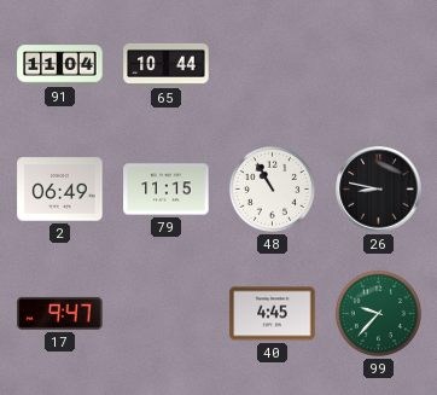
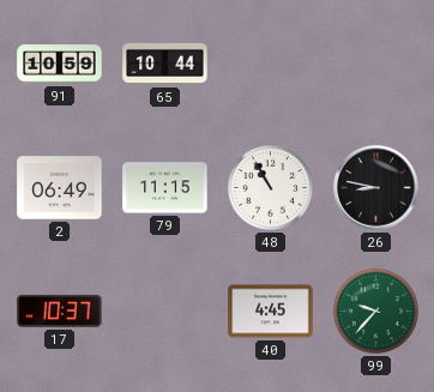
91: 11:04 -> 10:59 (60, 65)
17: 9:47 -> 10:37 (60, 310)
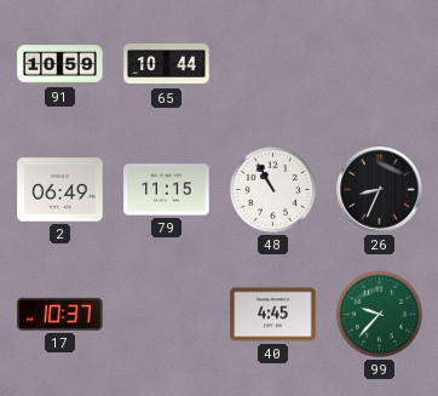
26: 8:47 -> 8:34 (380, 190)
